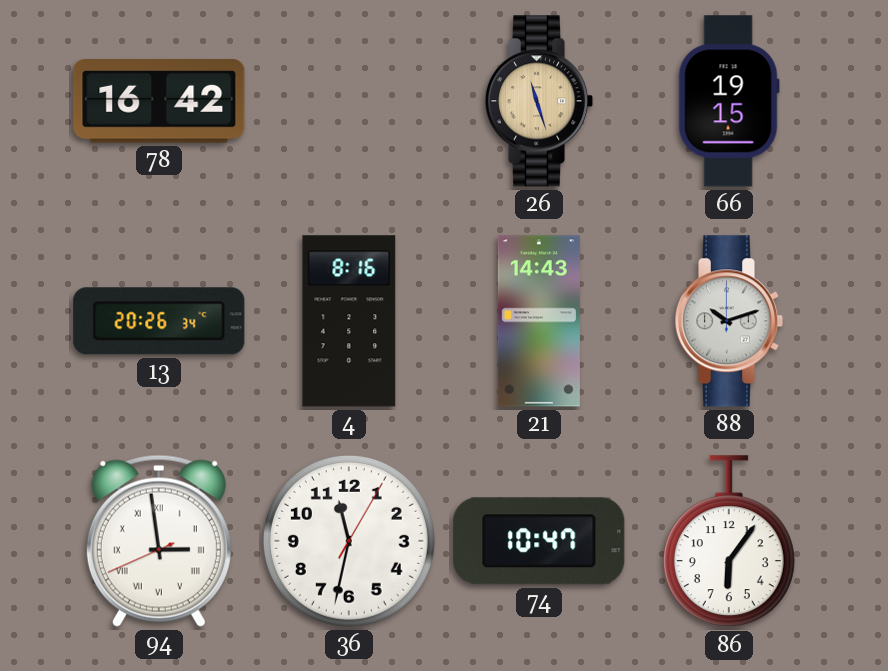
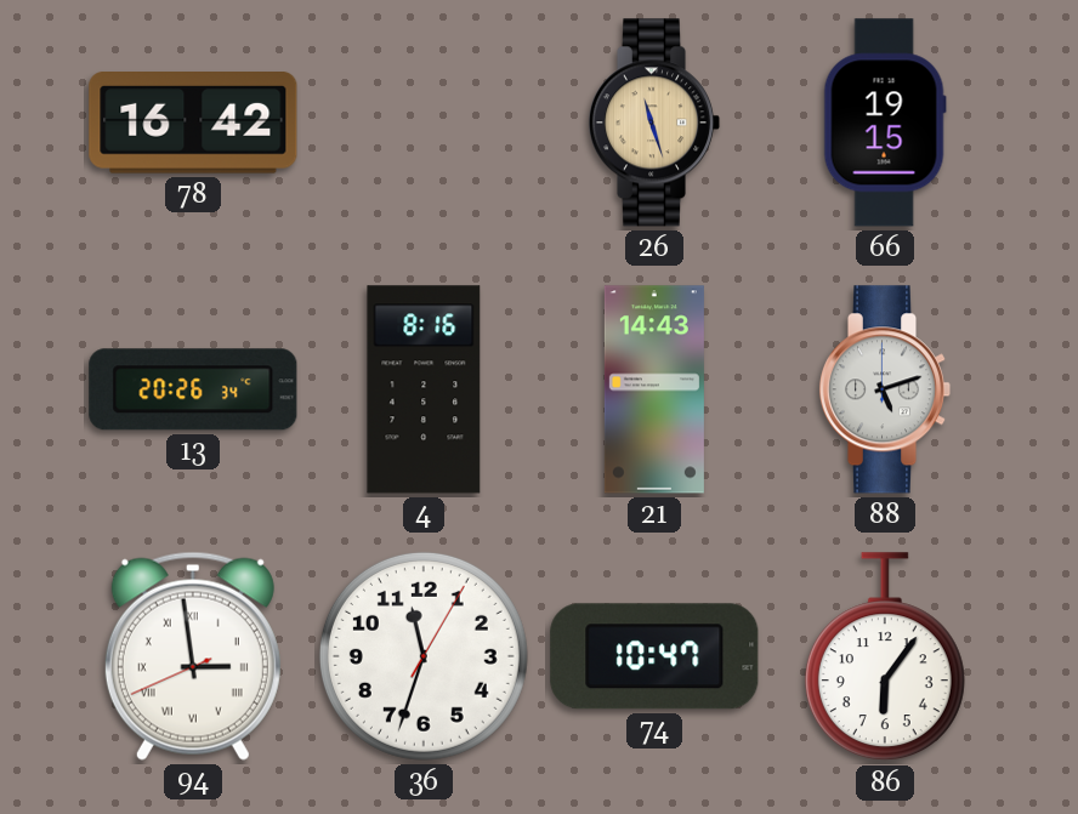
88: 10:12 -> 5:12 (885, 389)
36: 11:32 -> 11:33 (424, 656)
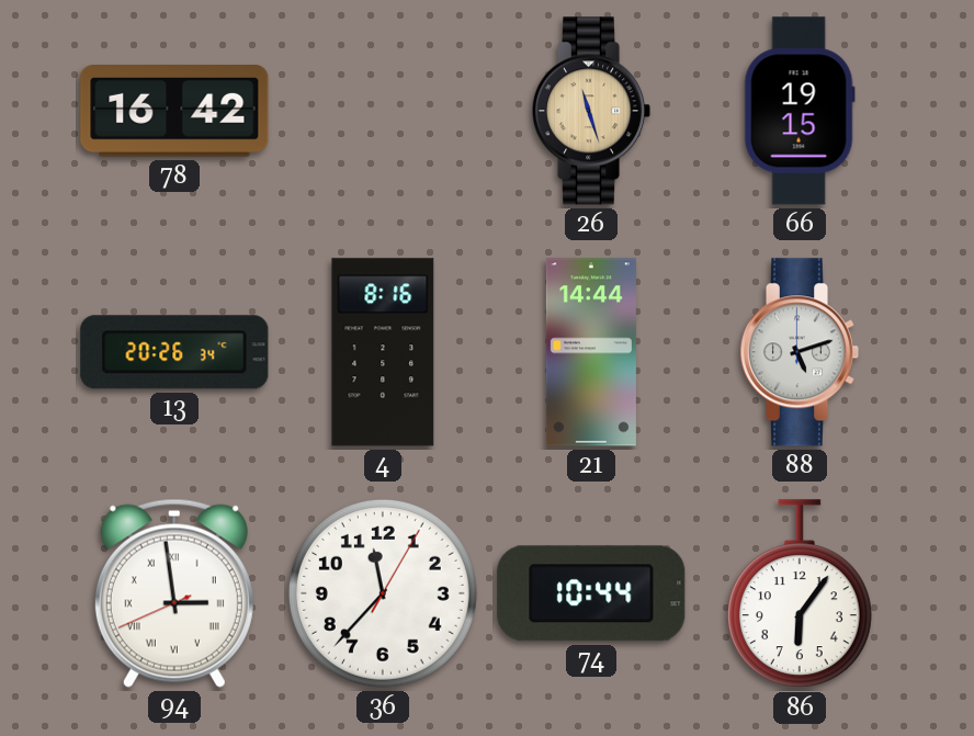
21: 14:43 -> 14:44 (591, 352)
36: 11:33 -> 11:37 (383, 593)
74: 10:47 -> 10:44 (591, 593)
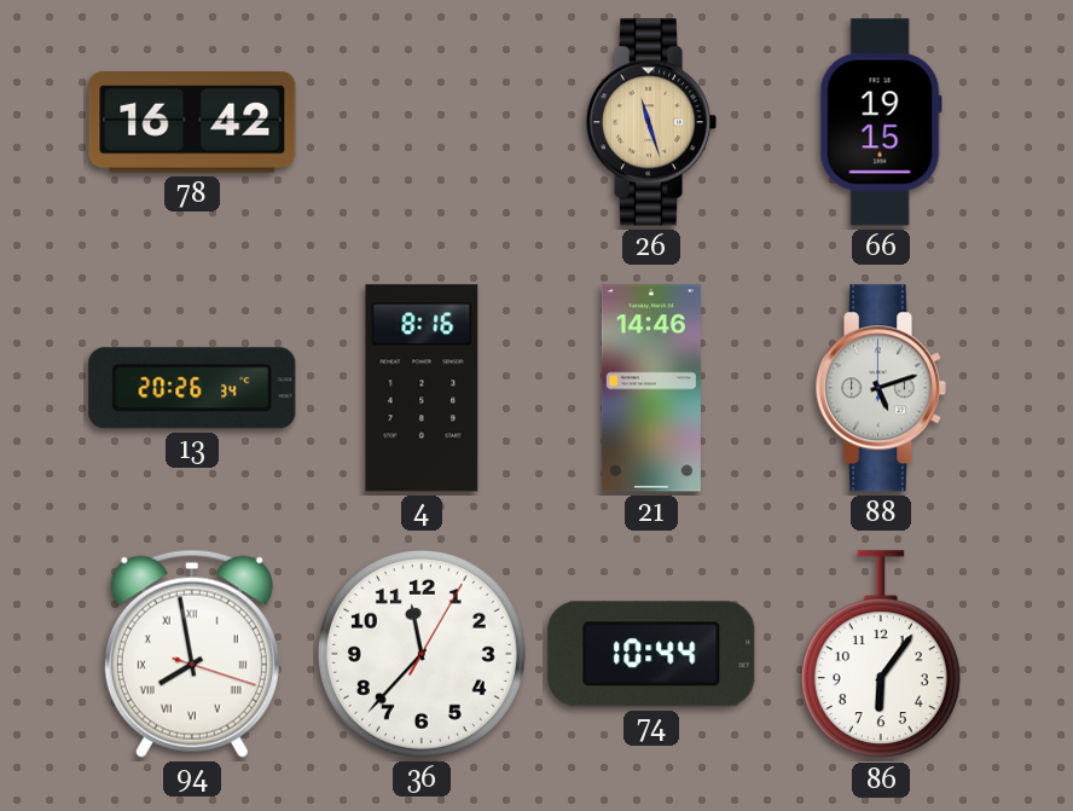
21: 14:44 -> 14:46 (651, 388)
94: 2:58 -> 7:58 (192, 654)
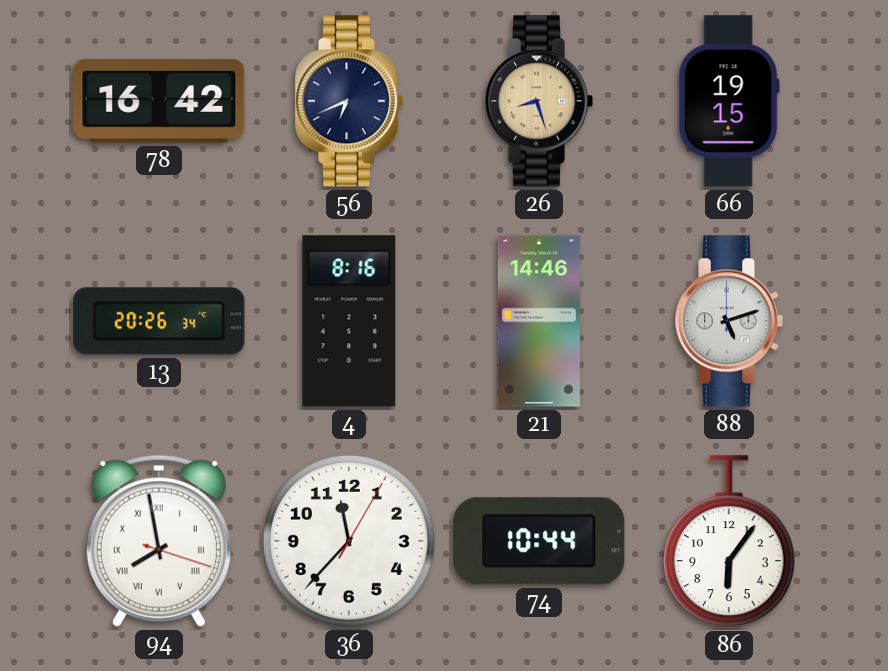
56: none -> 6:41 (349, 101)
26: 11:27 -> 8:27 (539, 101)
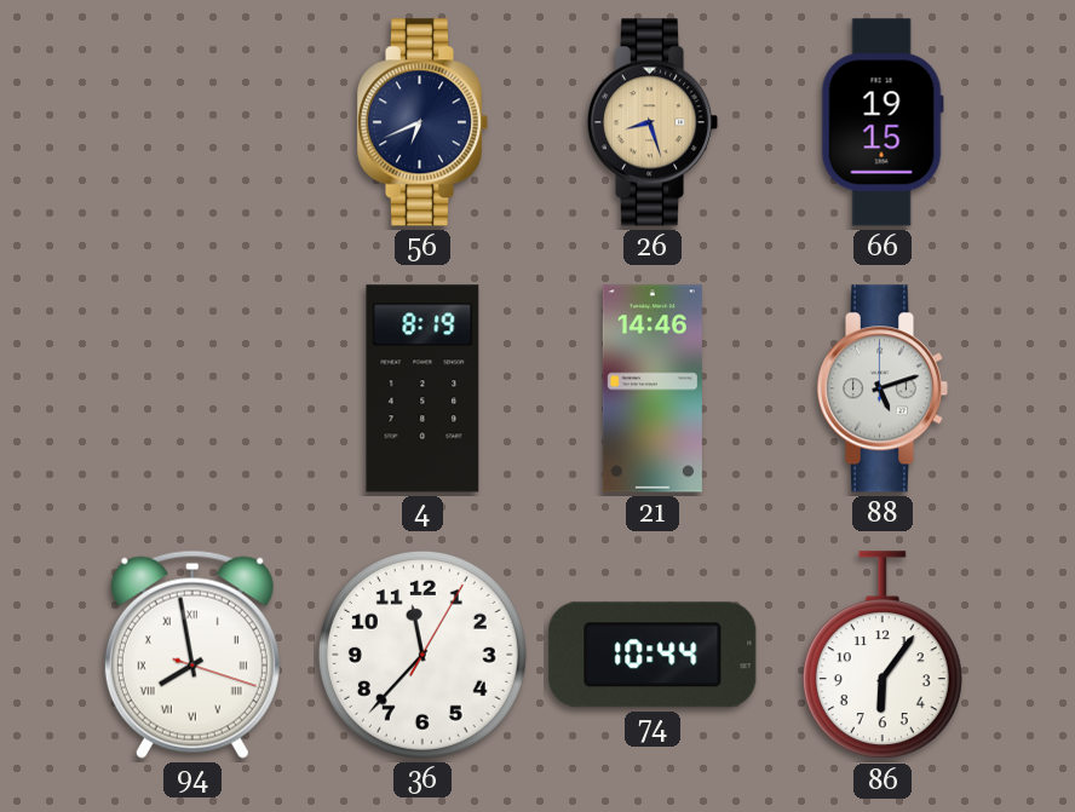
78: 16:42 -> none (159, 101)
13: 20:26 -> none (159, 321)
4: 8:16 -> 8:19 (422, 388)
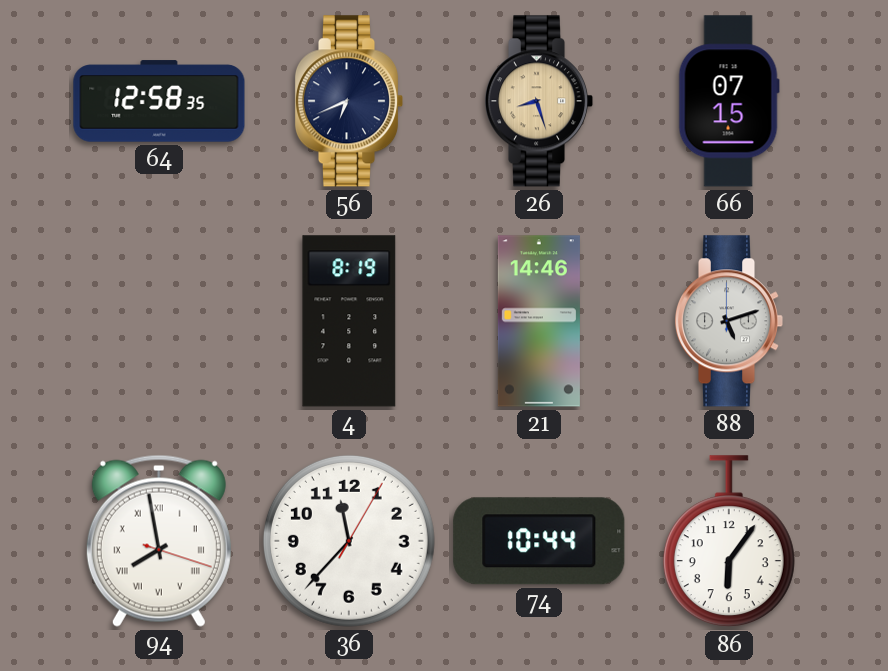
64: none -> 12:58 (159, 101)
66: 19:15 -> 07:15 (729, 101)
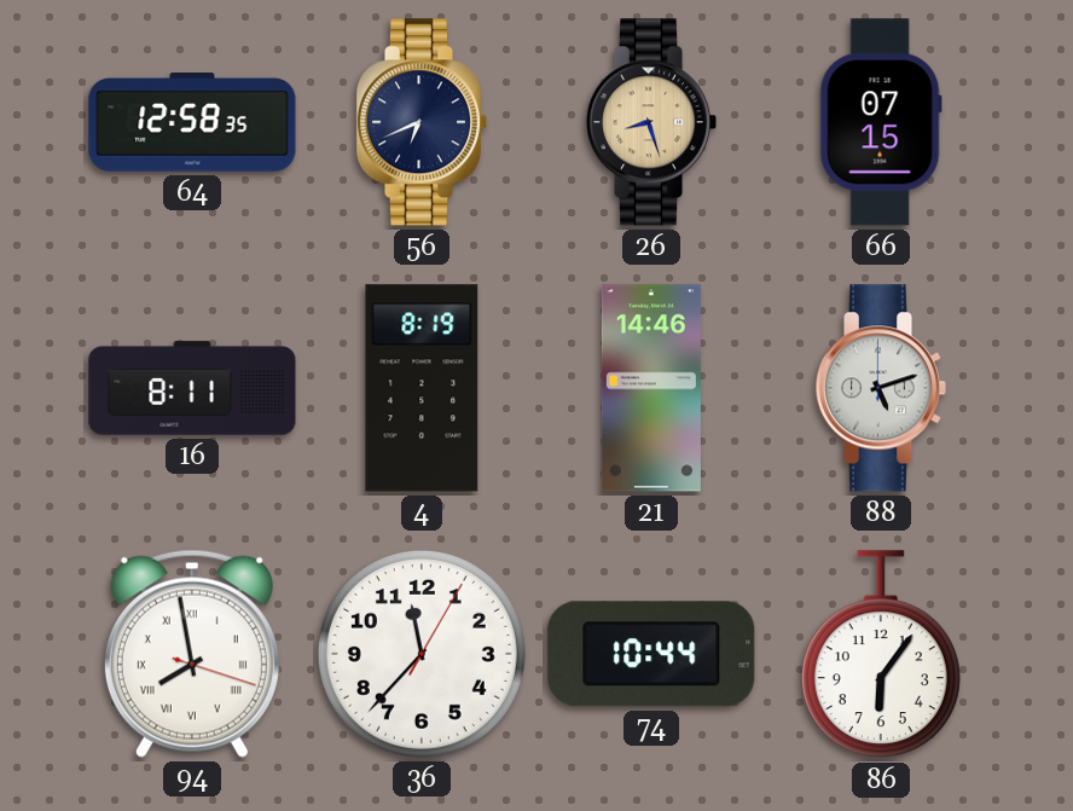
16: none -> 8:11 (192, 388)
